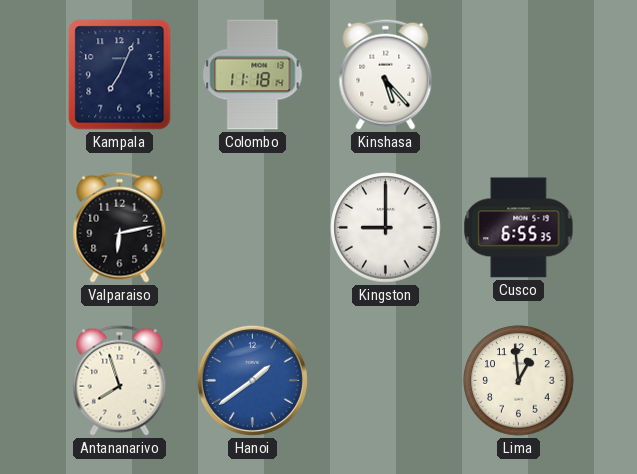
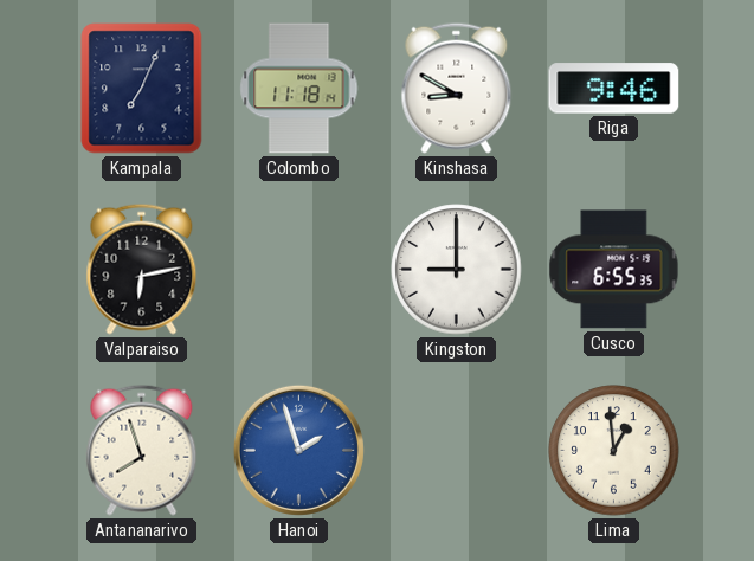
Kinshasa: 5:23 -> 8:50 (457, 88)
Riga: none -> 9:46 (614, 89)
Hanoi: 1:39 -> 1:57 (298, 450)
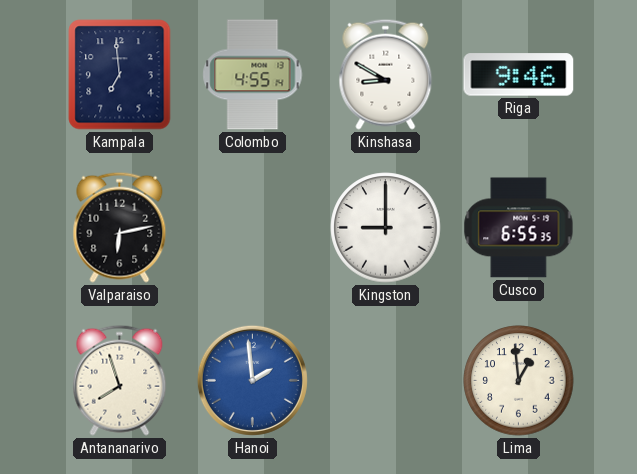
Kampala: 7:04 -> 6:59 (120, 75)
Colombo: 11:18 -> 4:55 (253, 75)
Hanoi: 1:57 -> 1:59 (252, 380)
